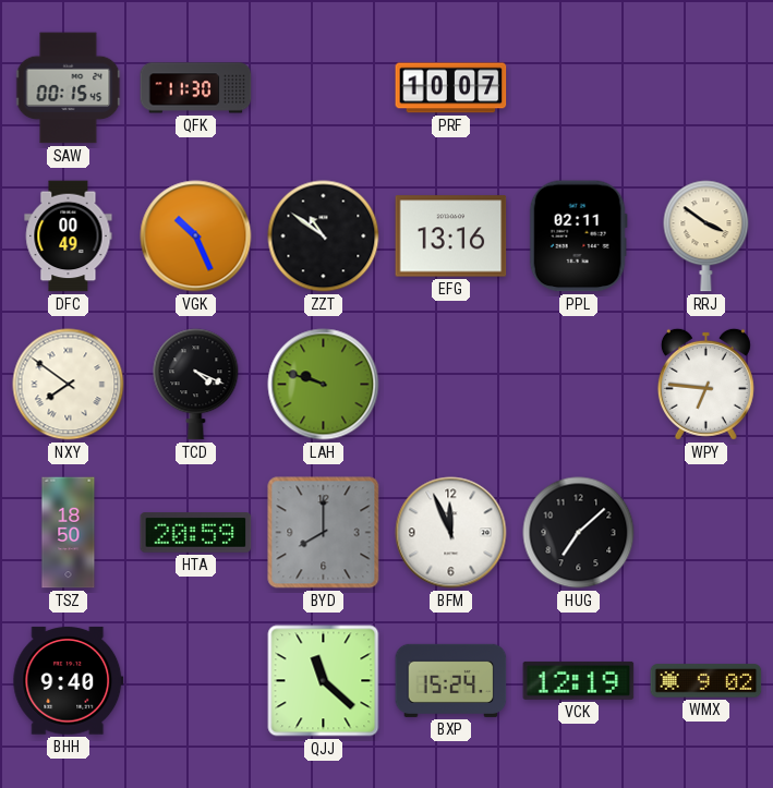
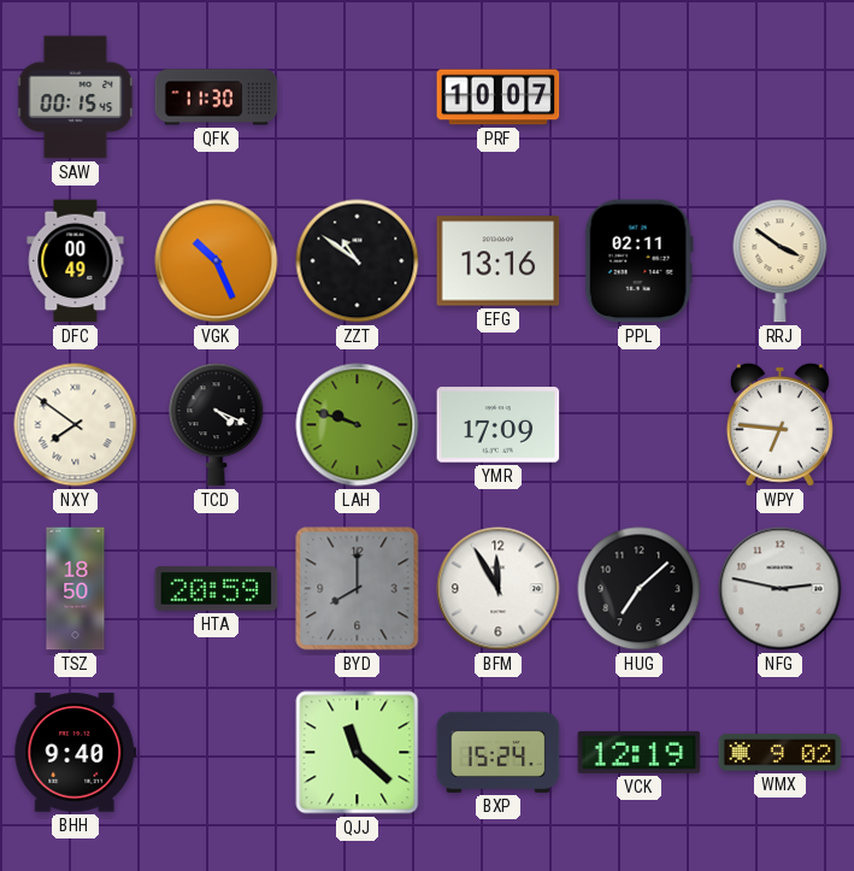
YMR: none -> 17:09 (499, 425)
BFM: 11:56 -> 11:55 (499, 589)
NFG: none -> 2:47 (781, 589)
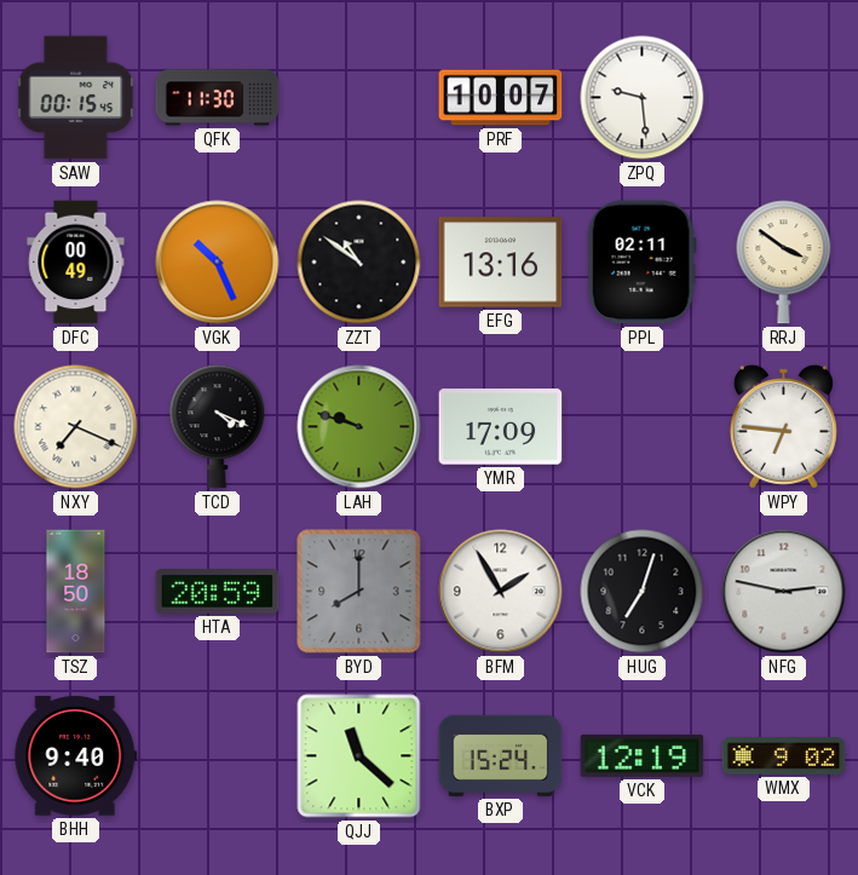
ZPQ: none -> 9:29 (643, 98)
NXY: 7:51 -> 7:19 (76, 427)
BFM: 11:55 -> 1:55 (501, 592)
HUG: 7:08 -> 7:03 (643, 592)
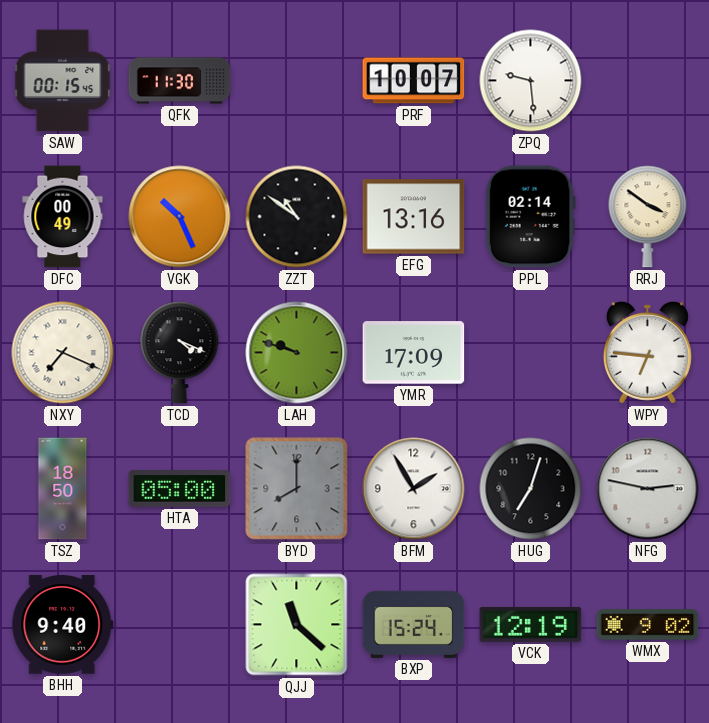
PPL: 02:11 -> 02:14 (530, 217)
HTA: 20:59 -> 05:00 (180, 489)
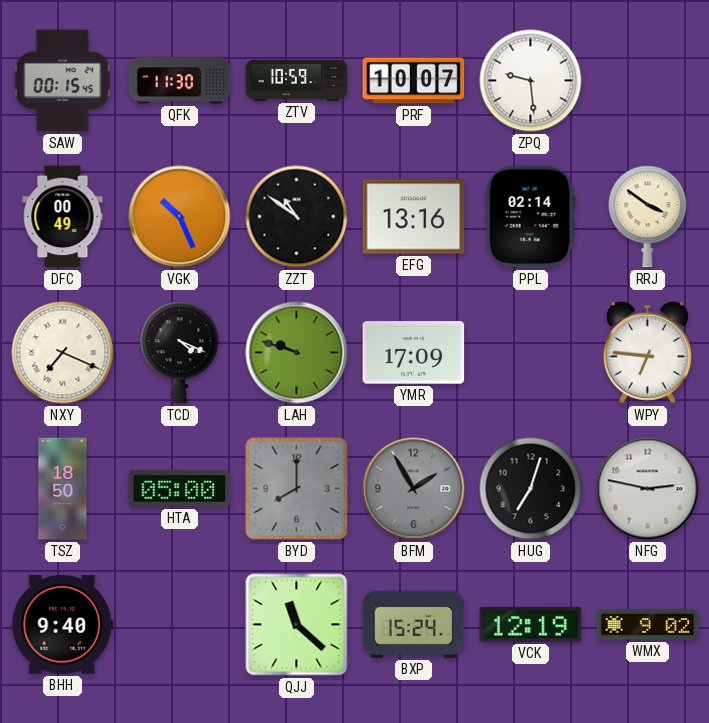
ZTV: none -> 10:59 (297, 80)
BFM dial: white -> grey (414, 489)
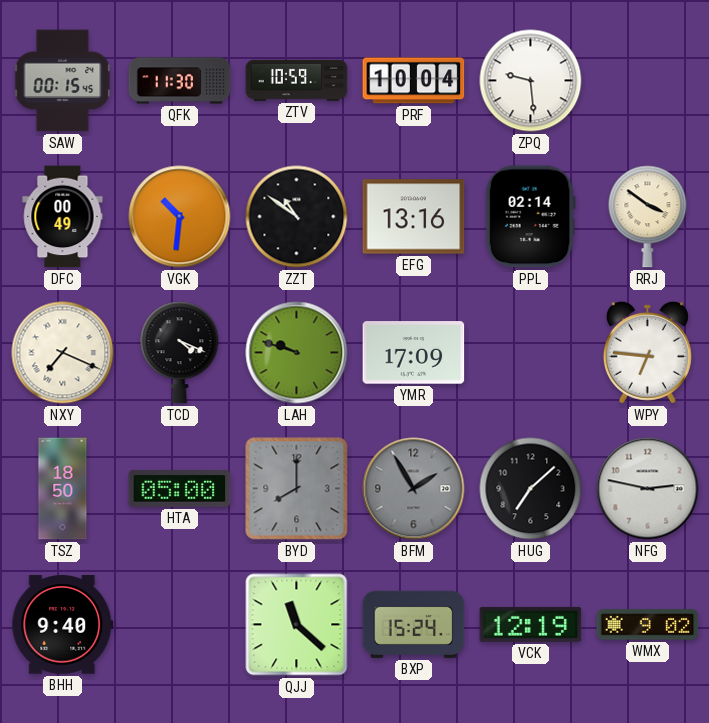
PRF: 10:07 -> 10:04 (414, 81)
VGK: 10:26 -> 10:31 (180, 217)
HUG: 7:03 -> 7:08 (531, 489)
